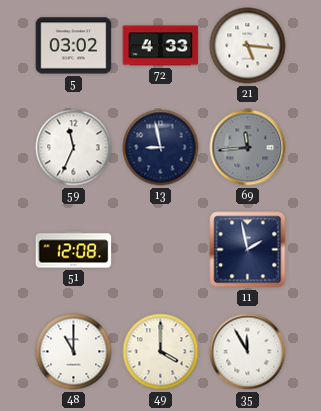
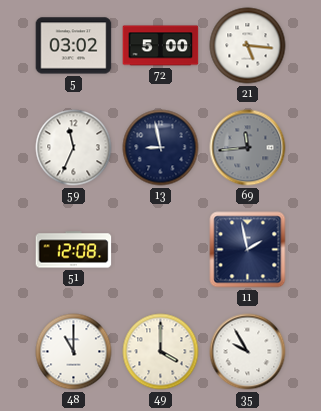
72: 4:33 -> 5:00 (161, 46)
35: 11:55 -> 9:55 (248, 352)
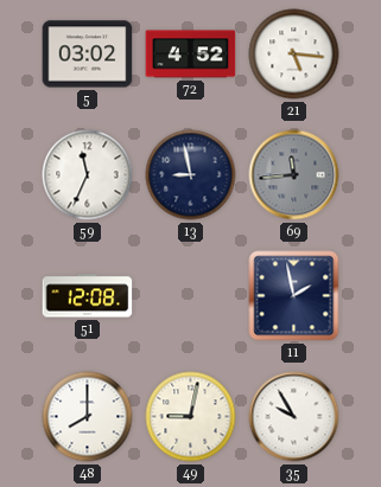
72: 5:00 -> 4:52 (191, 55)
48: 11:00 -> 8:00 (88, 417)
49: 4:00 -> 9:02 (191, 417)
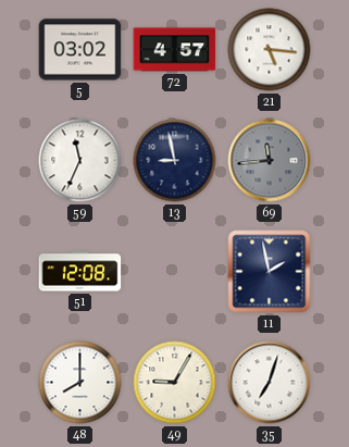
72: 4:52 -> 4:57 (175, 50)
49: 9:02 -> 9:05 (175, 383)
35: 9:55 -> 7:03 (270, 383)
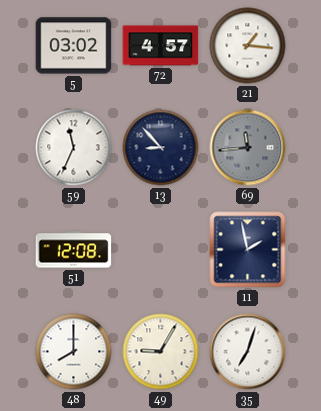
21: 5:16 -> 1:16 (248, 46)
13: 8:58 -> 8:53 (161, 148)
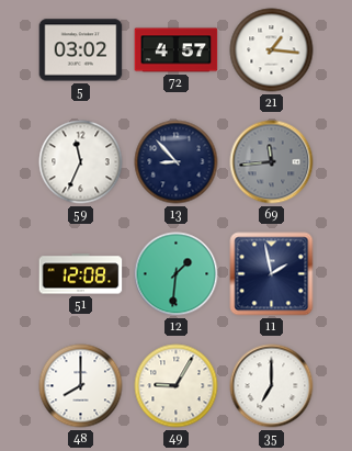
12: none -> 1:31 (177, 274)
35: 7:03 -> 7:00 (272, 386)
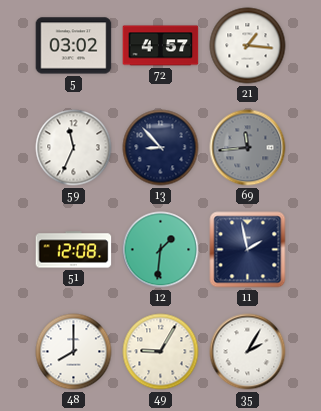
35: 7:00 -> 2:05 (248, 352)
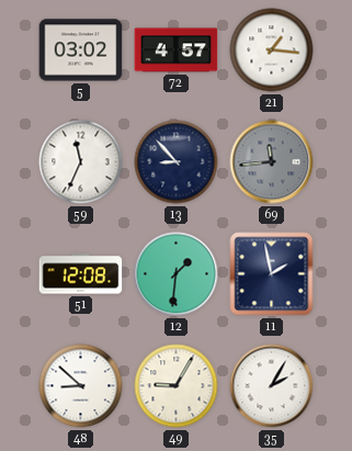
48: 8:00 -> 8:52 (81, 386)
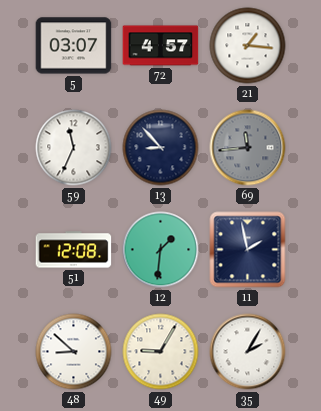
5: 03:02 -> 03:07 (74, 46)
